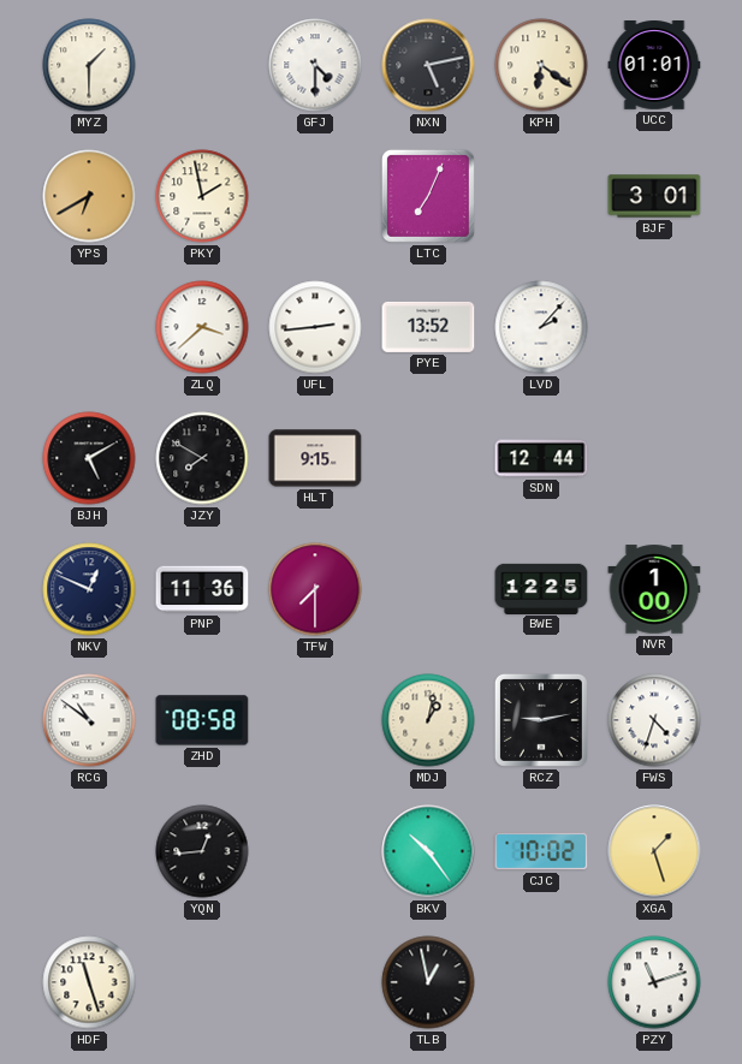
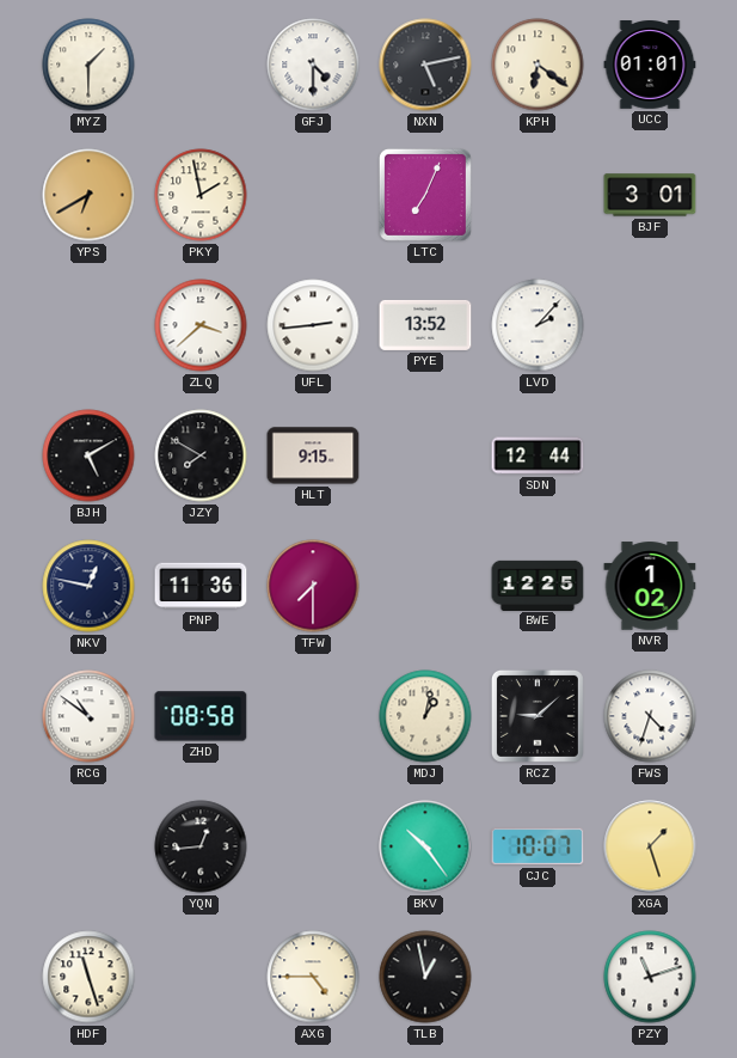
NKV: 12:49 -> 12:47 (88, 586)
NVR: 1:00 -> 1:02 (650, 586)
RCZ: 9:13 -> 9:08 (538, 716)
CJC: 10:02 -> 10:07 (538, 846)
AXG: none -> 4:45 (313, 977)
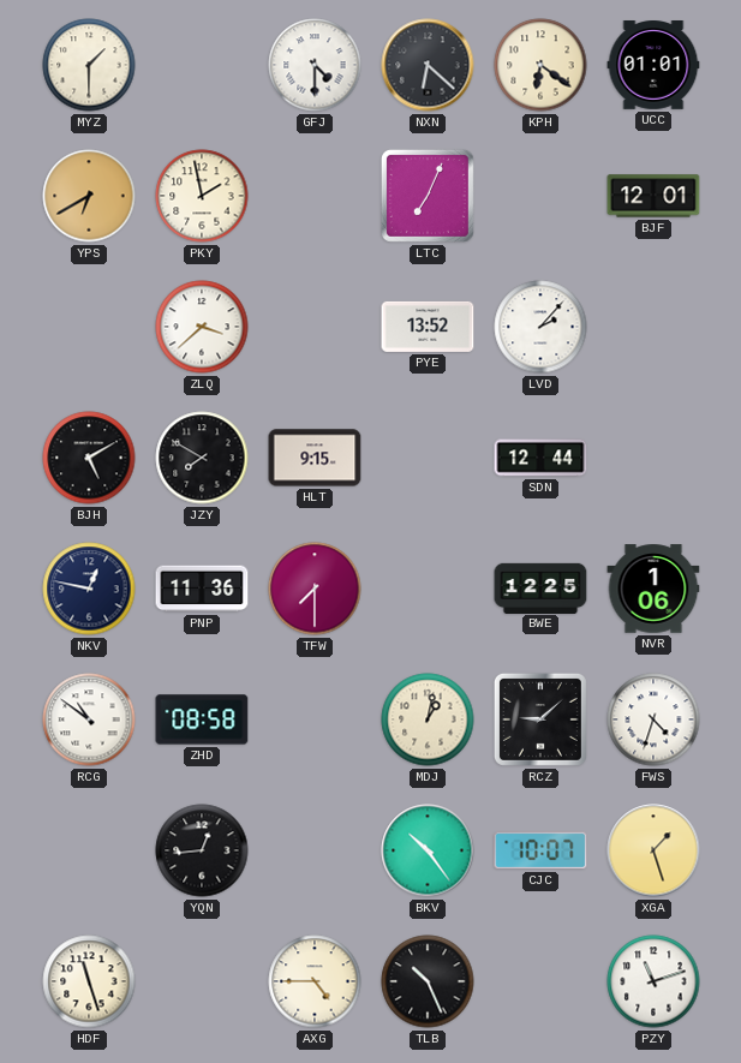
NXN: 5:13 -> 6:22 (428, 65)
BJF: 3:01 -> 12:01 (653, 196)
UFL: 2:44 -> none (313, 325)
NVR: 1:02 -> 1:06 (653, 589)
TLB: 12:58 -> 10:26 (428, 981)
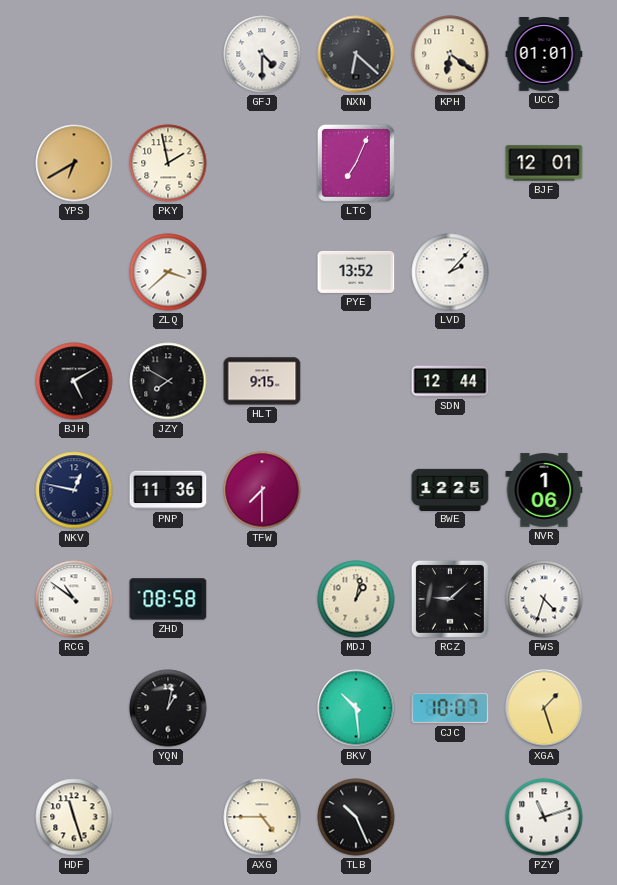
MYZ: 1:30 -> none (89, 65)
YQN: 12:44 -> 1:02 (168, 708)
BKV: 10:24 -> 10:29 (356, 708)
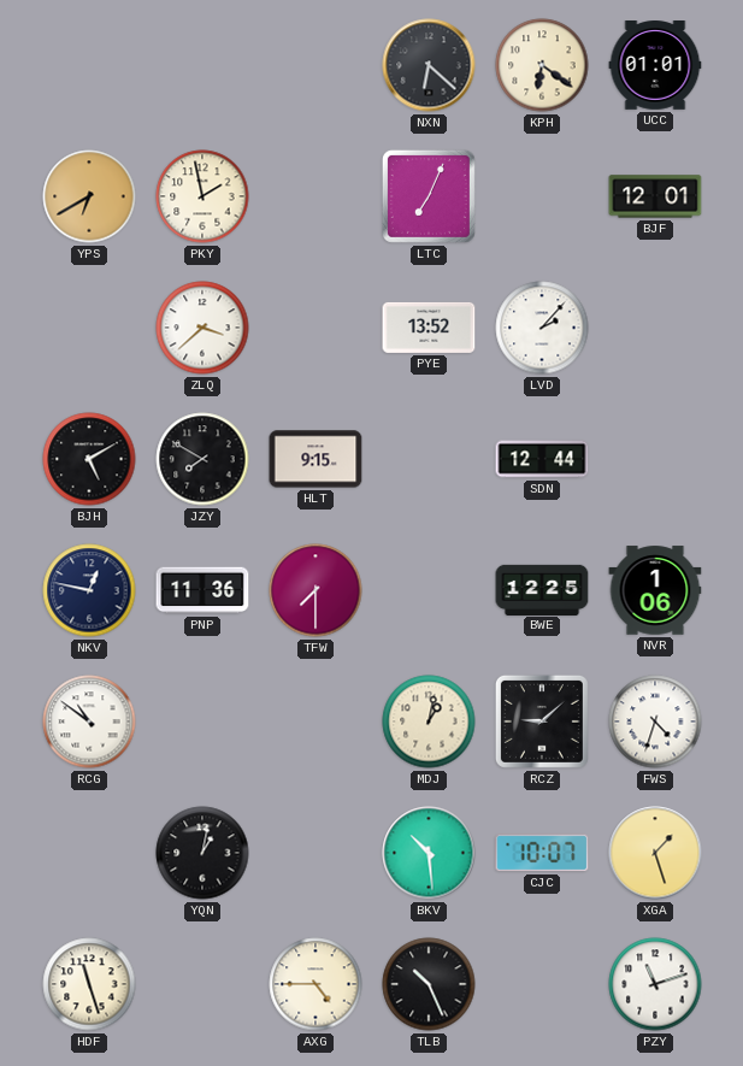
GFJ: 4:30 -> none (262, 54)
ZHD: 08:58 -> none (168, 599)
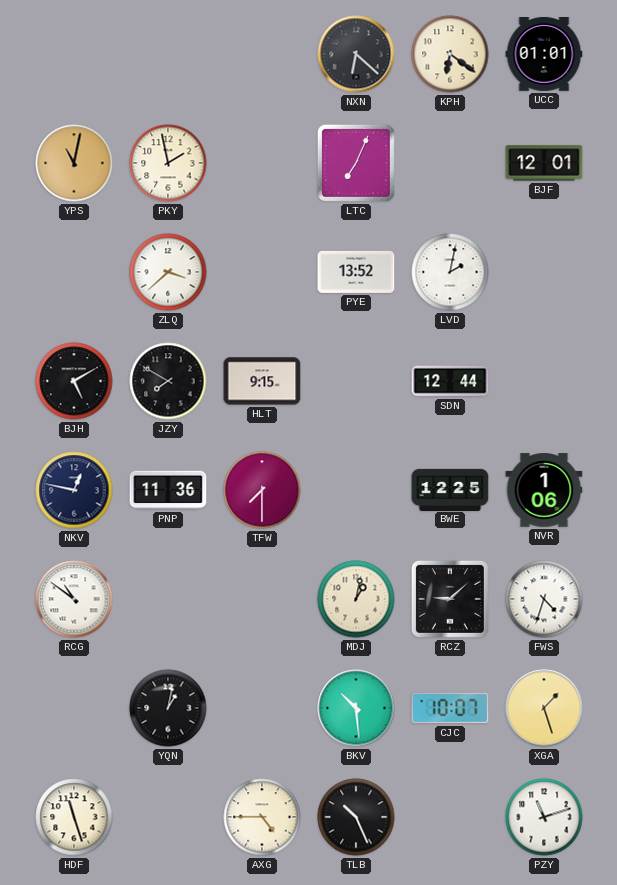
YPS: 6:40 -> 11:02 (74, 163)
LVD: 2:07 -> 2:02 (450, 272)
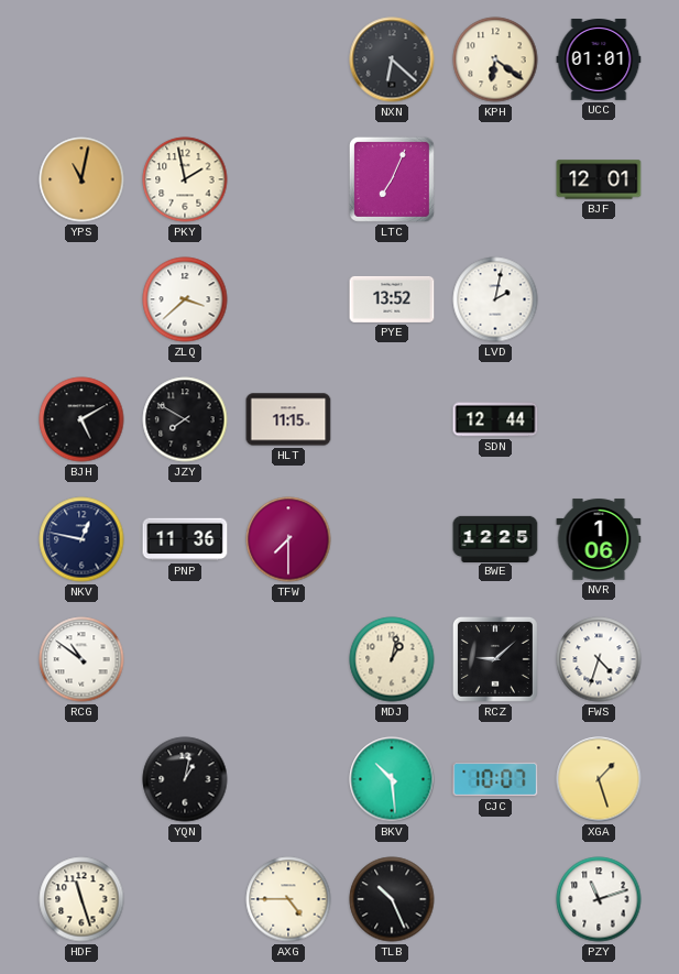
HLT: 9:15 -> 11:15 (288, 419)
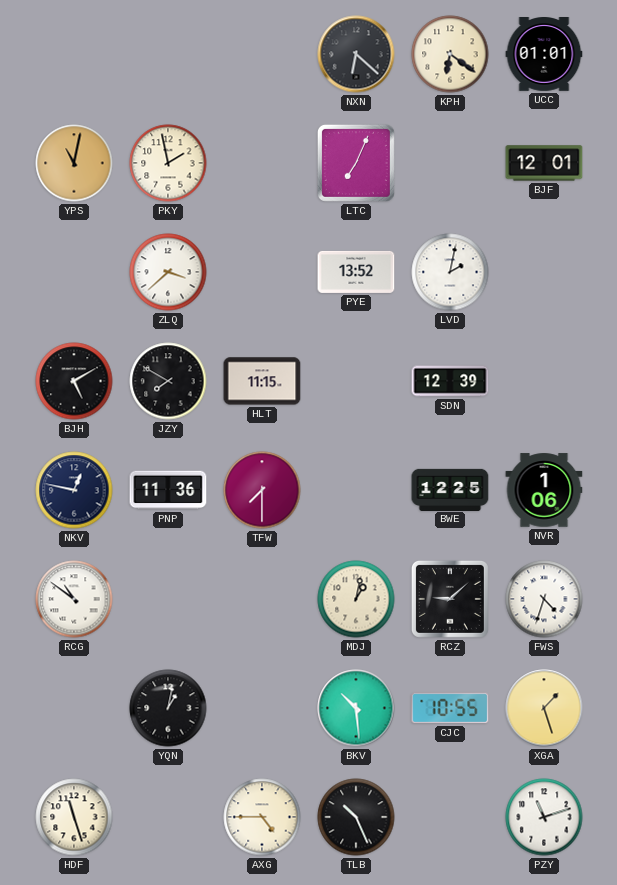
SDN: 12:44 -> 12:39 (450, 381)
CJC: 10:07 -> 10:55 (450, 708)
